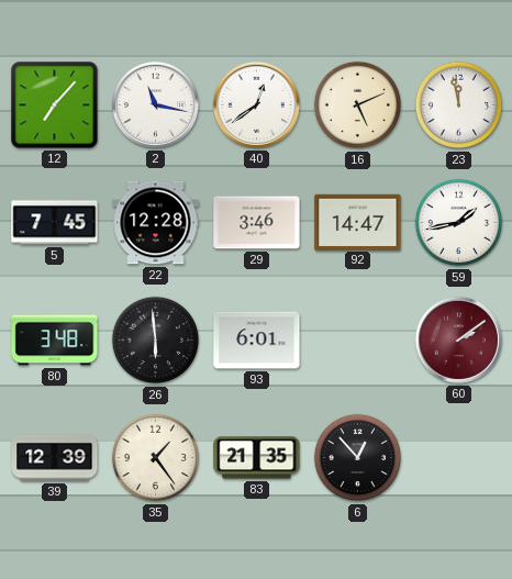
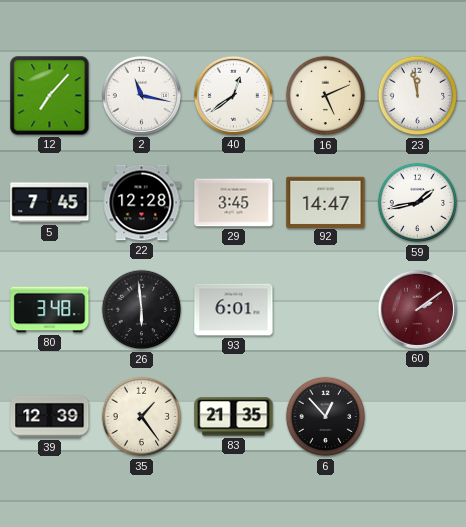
29: 3:46 -> 3:45 (234, 203)
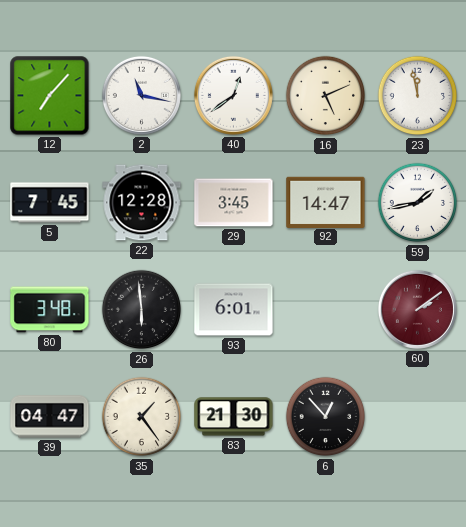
39: 12:39 -> 04:47 (50, 417)
83: 21:35 -> 21:30 (234, 417)
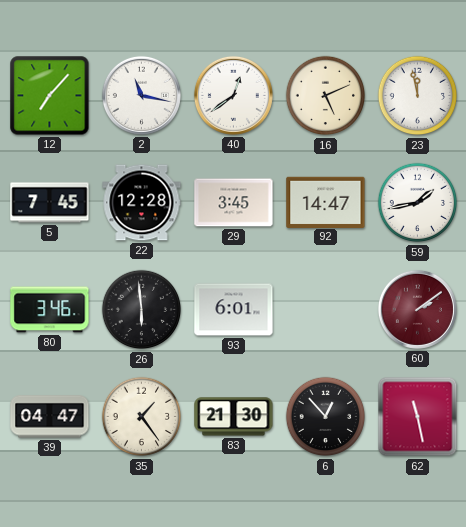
80: 3:48 -> 3:46 (50, 310)
62: none -> 11:28 (418, 417)
